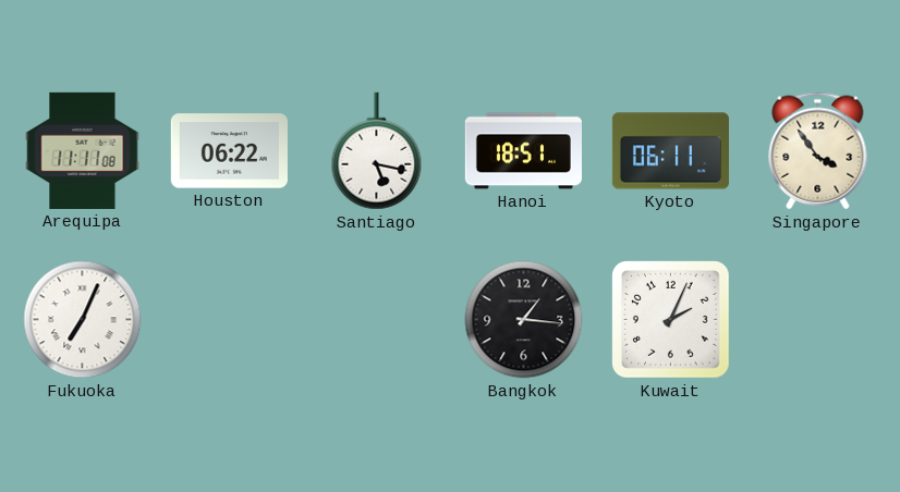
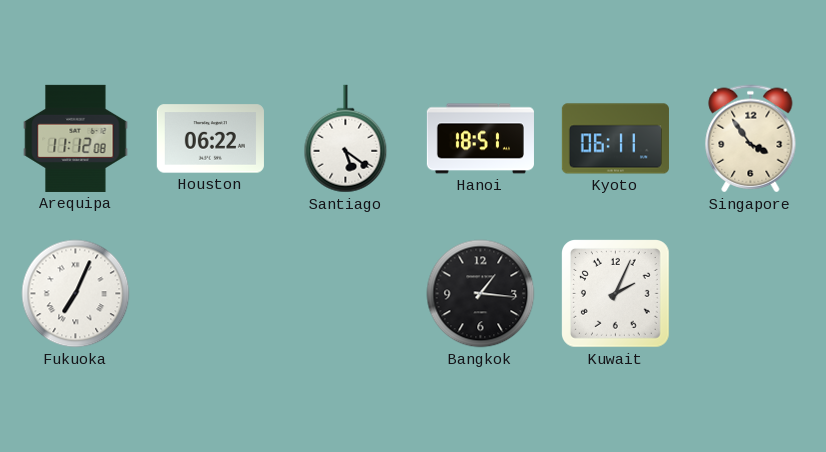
Arequipa: 11:11 -> 11:12 (76, 138)
Santiago: 5:17 -> 5:21 (346, 139)
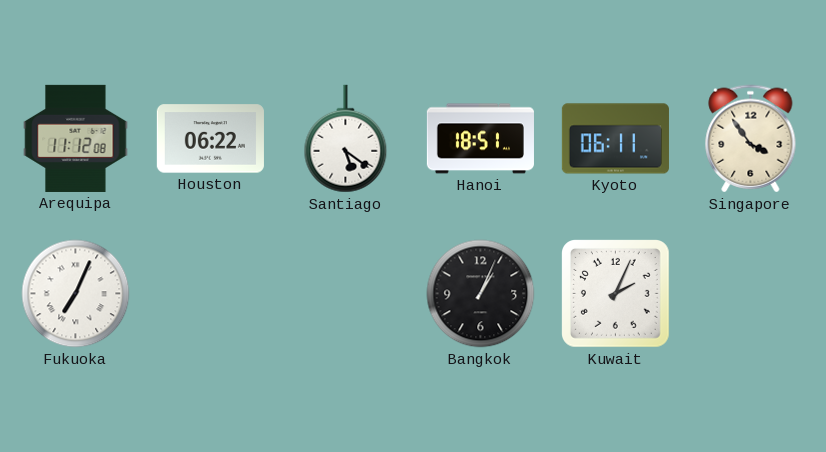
Bangkok: 1:16 -> 1:04 (481, 294)
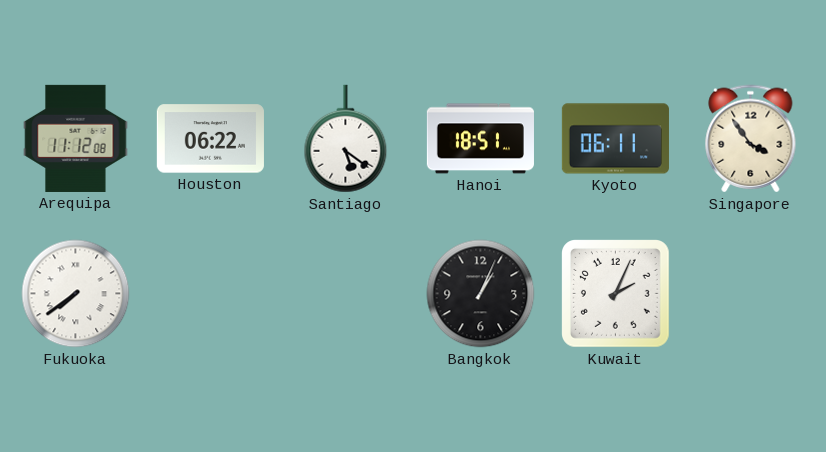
Fukuoka: 7:04 -> 7:39 (76, 294)
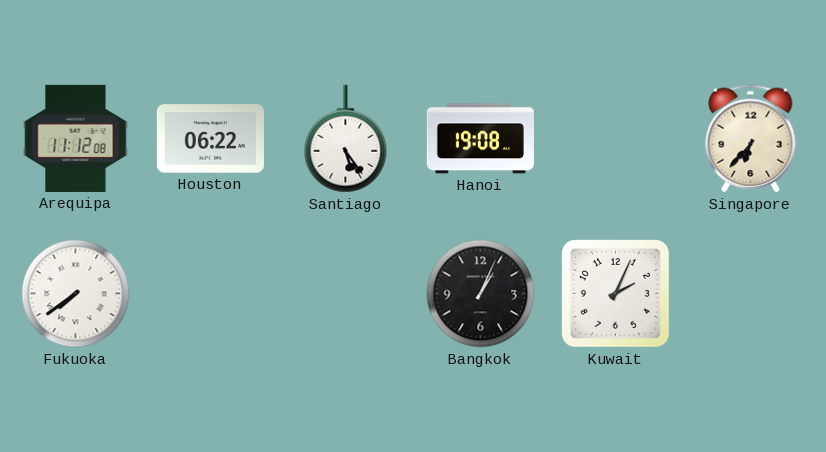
Santiago: 5:21 -> 5:24 (346, 139)
Hanoi: 18:51 -> 19:08 (480, 139)
Kyoto: 06:11 -> none (615, 139)
Singapore: 3:54 -> 6:37 (751, 139)
